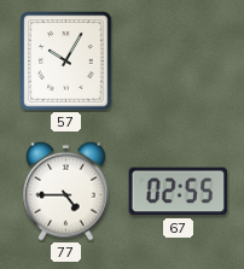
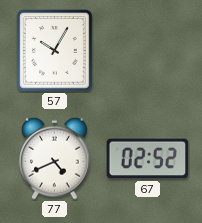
77: 4:45 -> 4:41 (55, 158)
67: 02:55 -> 02:52 (148, 159)
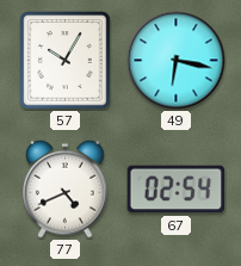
49: none -> 6:17 (177, 61)
67: 02:52 -> 02:54 (177, 190)
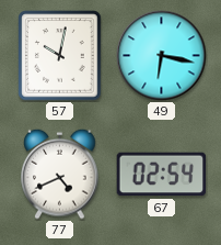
57: 10:05 -> 10:02 (60, 56)
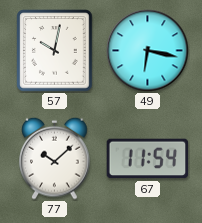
77: 4:41 -> 10:08 (55, 158)
67: 02:54 -> 11:54 (148, 159)
